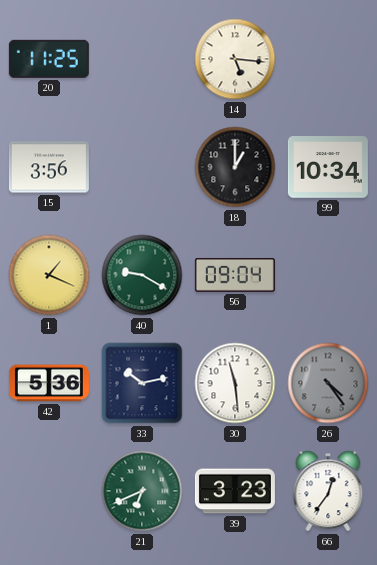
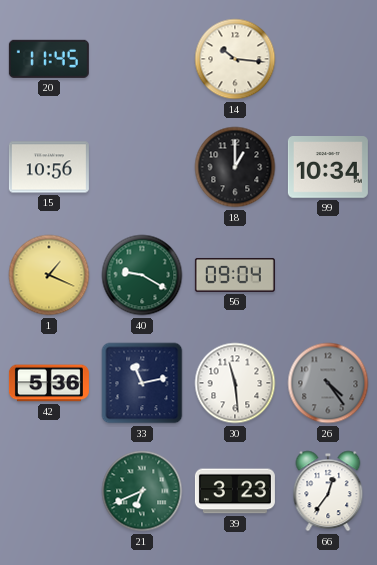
20: 11:25 -> 11:45 (49, 59)
14: 5:16 -> 10:16 (235, 59)
15: 3:56 -> 10:56 (49, 167)
33: 10:13 -> 11:13 (142, 383)
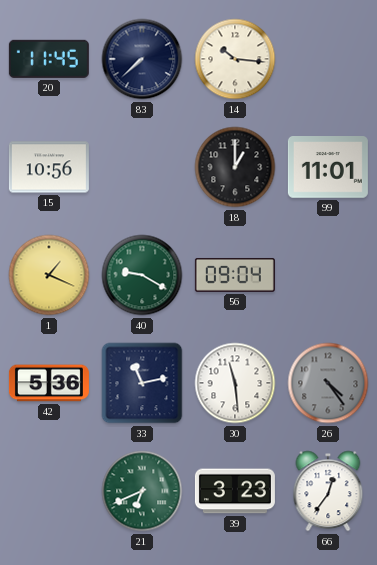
83: none -> 7:38 (142, 59)
99: 10:34 -> 11:01 (328, 168)
